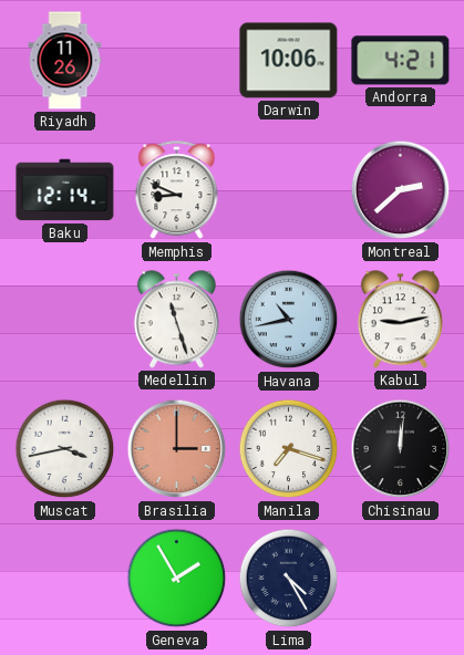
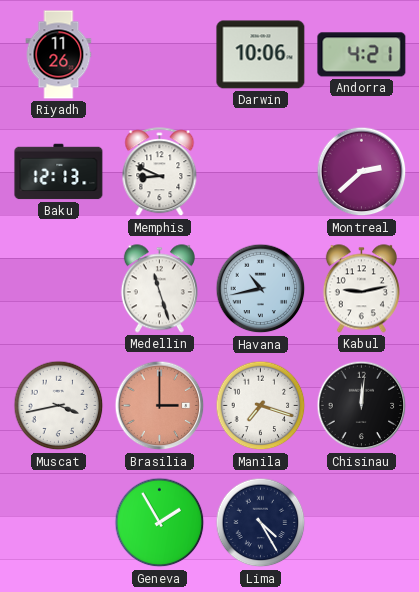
Baku: 12:14 -> 12:13 (59, 172)
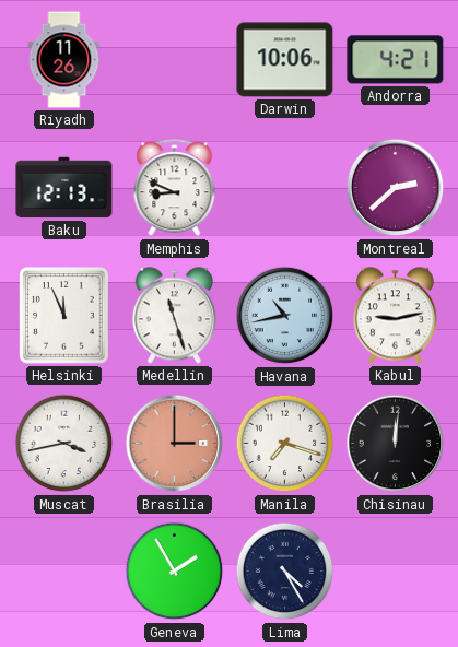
Helsinki: none -> 11:56 (64, 316)
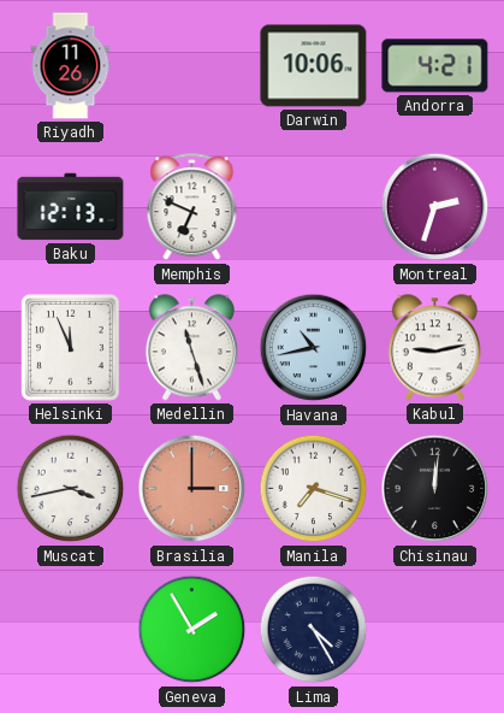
Memphis: 8:49 -> 6:49 (192, 207)
Montreal: 2:38 -> 2:33 (435, 207)
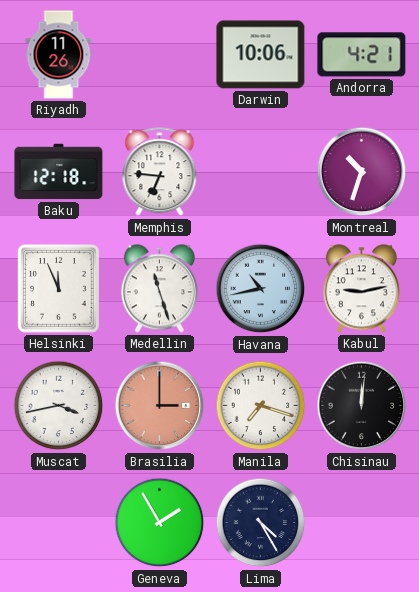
Baku: 12:13 -> 12:18 (59, 172)
Memphis: 6:49 -> 6:46 (160, 172)
Montreal: 2:33 -> 10:33 (362, 172)
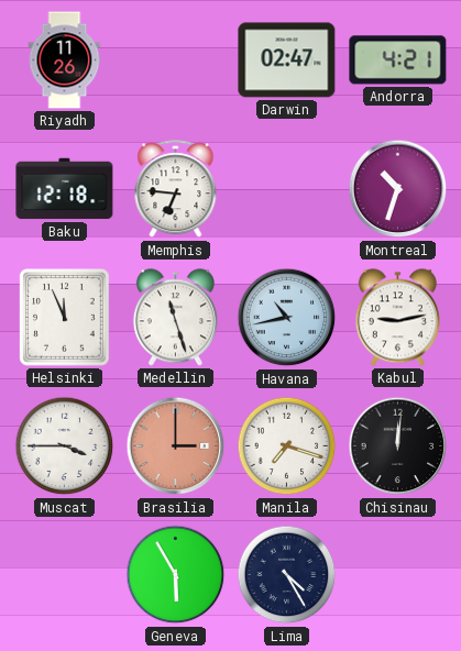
Darwin: 10:06 -> 02:47 (287, 60)
Muscat: 3:43 -> 3:45 (65, 446)
Geneva: 1:55 -> 5:55 (176, 575)
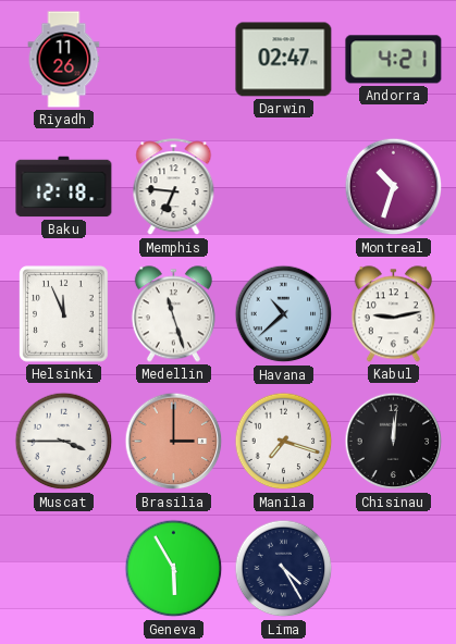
Havana: 10:43 -> 10:38 (284, 314)
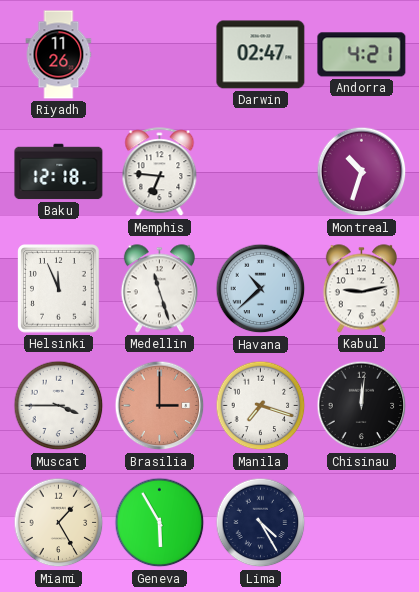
Miami: none -> 1:25 (59, 523)
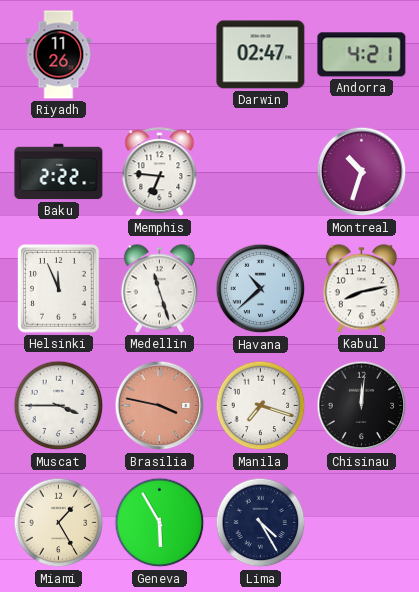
Baku: 12:18 -> 2:22 (59, 172)
Kabul: 9:13 -> 8:13 (361, 289)
Brasilia: 3:00 -> 3:47 (160, 406)
